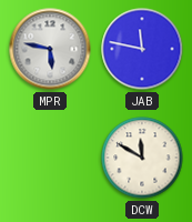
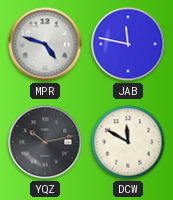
MPR: 5:47 -> 4:48 (45, 44)
YQZ: none -> 10:13 (45, 142)
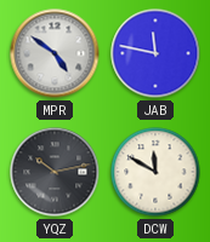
MPR: 4:48 -> 4:51 (55, 53)
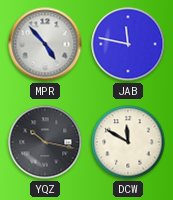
MPR: 4:51 -> 4:53 (45, 44)
YQZ: 10:13 -> 10:17 (45, 142)
